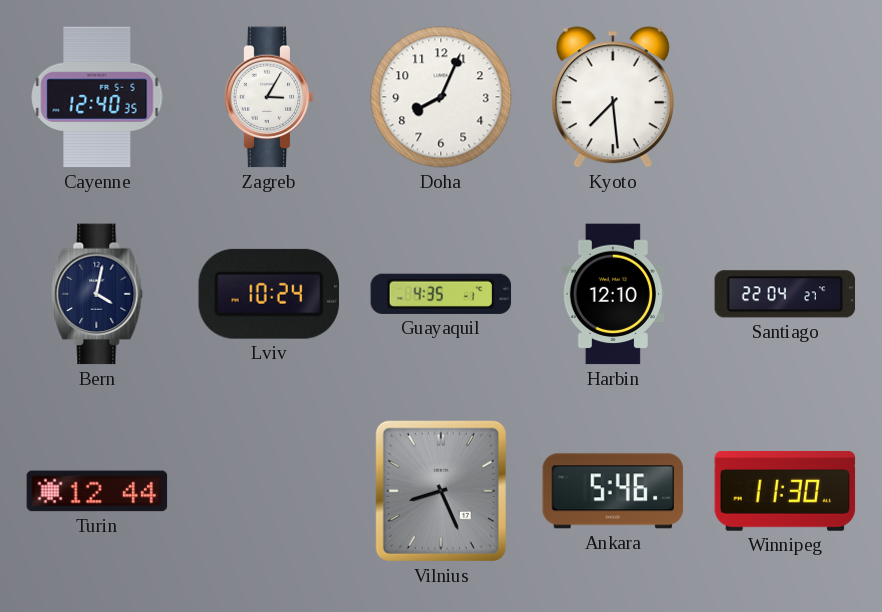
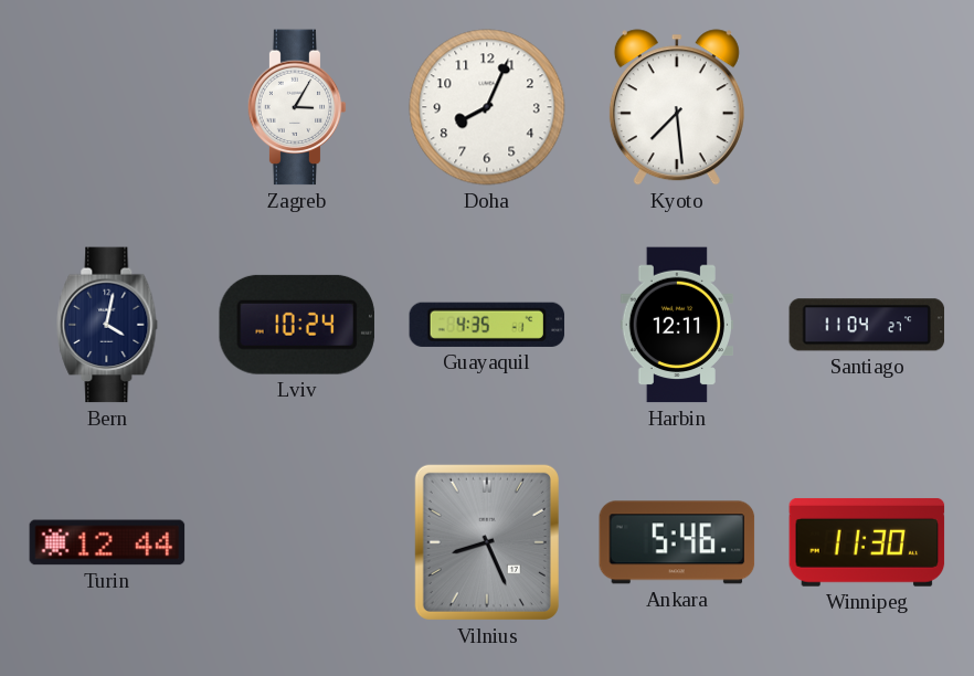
Cayenne: 12:40 -> none (97, 97)
Harbin: 12:10 -> 12:11 (676, 325)
Santiago: 22:04 -> 11:04 (867, 325)
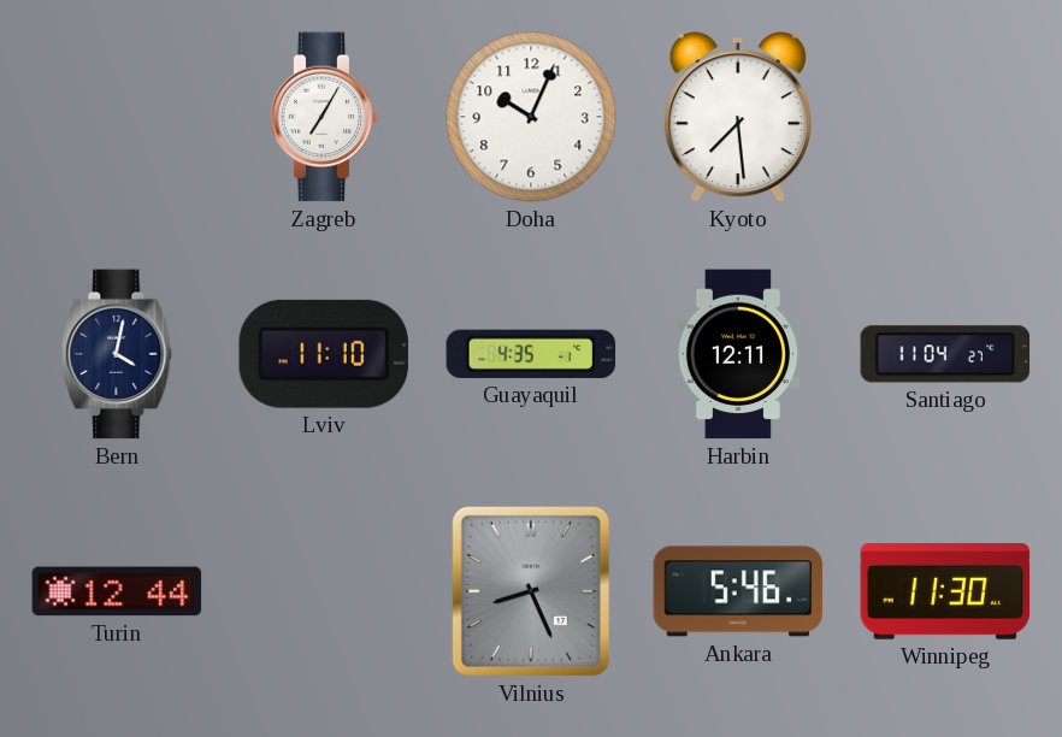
Zagreb: 3:05 -> 7:05 (324, 117)
Doha: 8:04 -> 10:04 (531, 117)
Lviv: 10:24 -> 11:10 (324, 354)
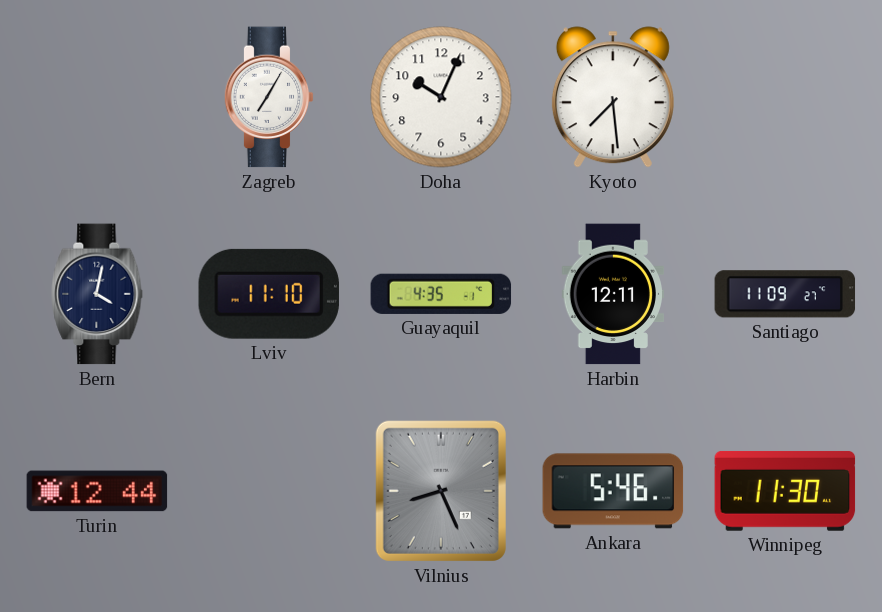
Santiago: 11:04 -> 11:09 (785, 294)
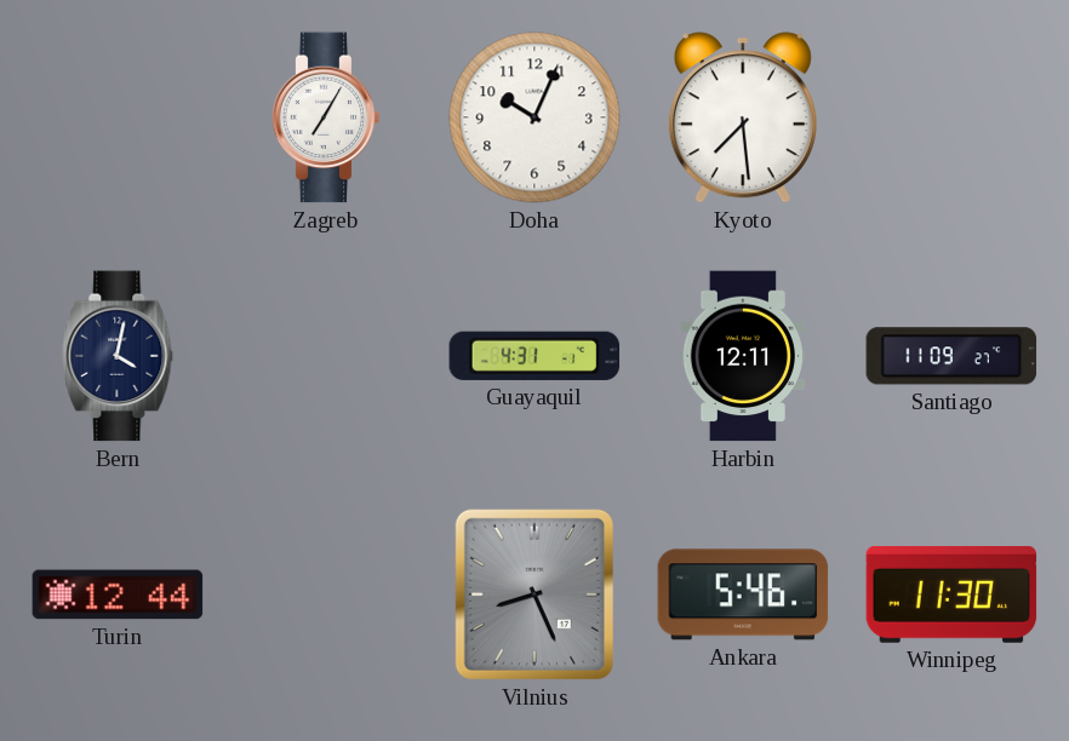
Lviv: 11:10 -> none (269, 294)
Guayaquil: 4:35 -> 4:31 (534, 356)
